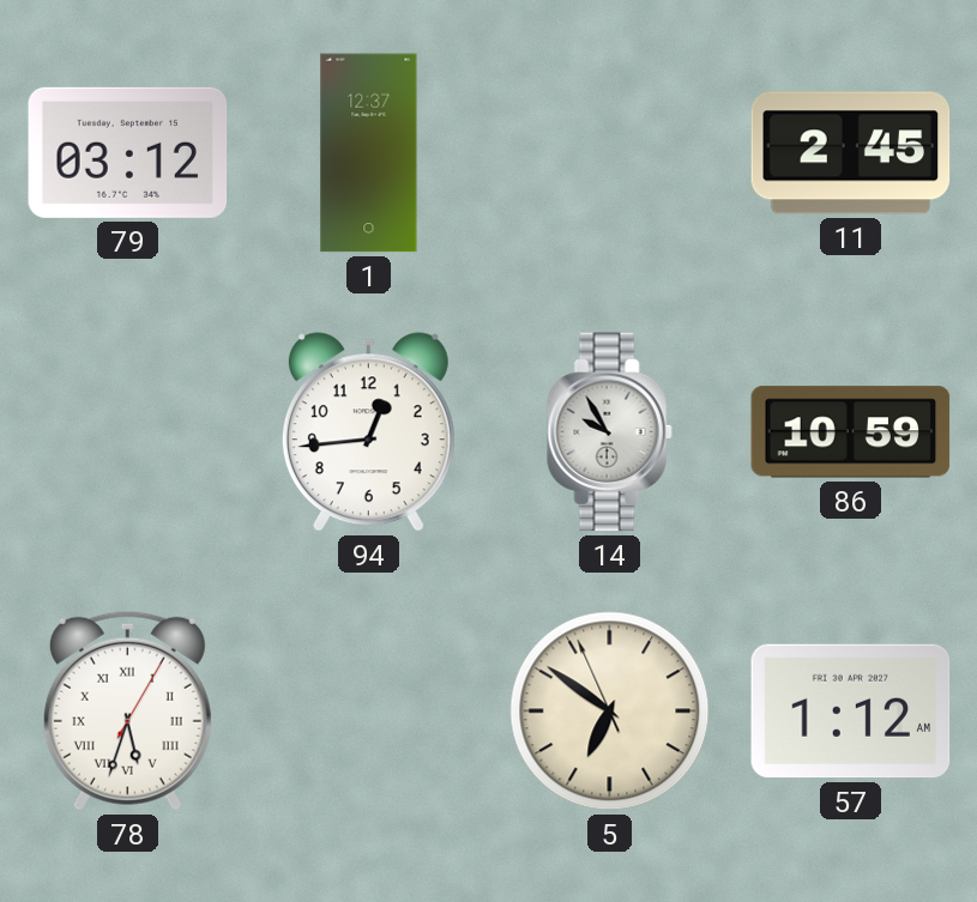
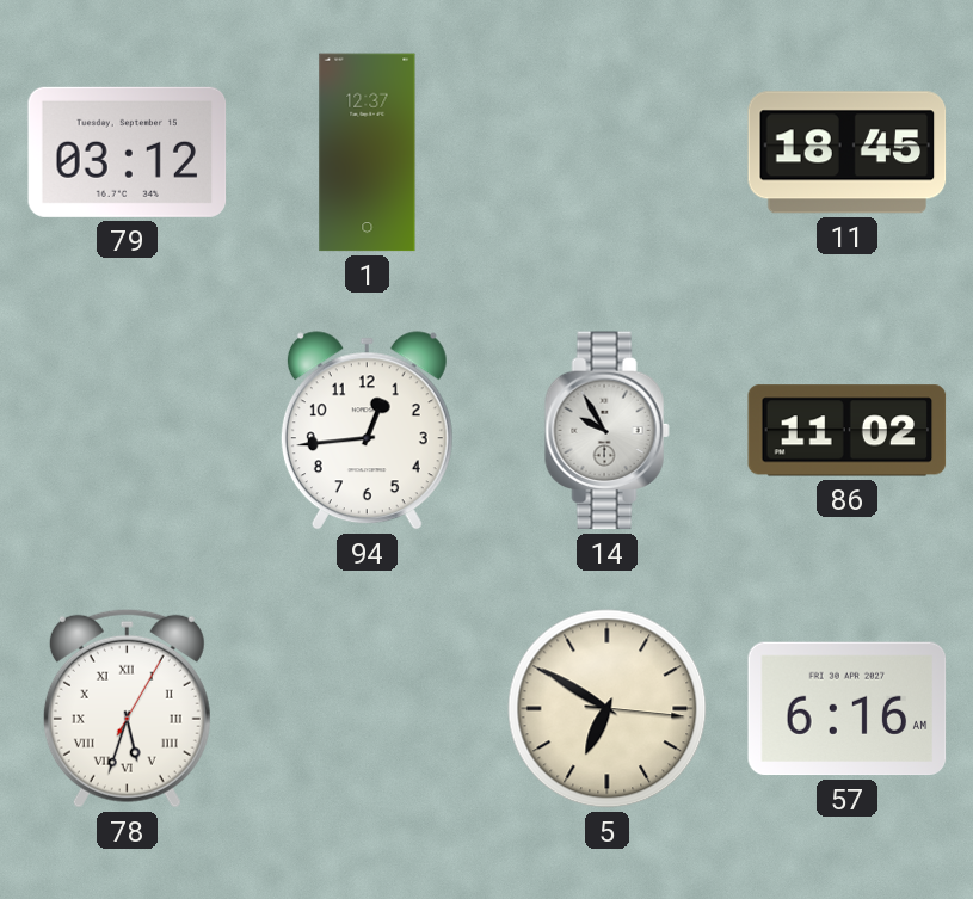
11: 2:45 -> 18:45 (848, 153)
86: 10:59 -> 11:02 (848, 431)
5: 6:50:56 -> 6:50:16 (608, 709)
57: 1:12 -> 6:16 (848, 709)
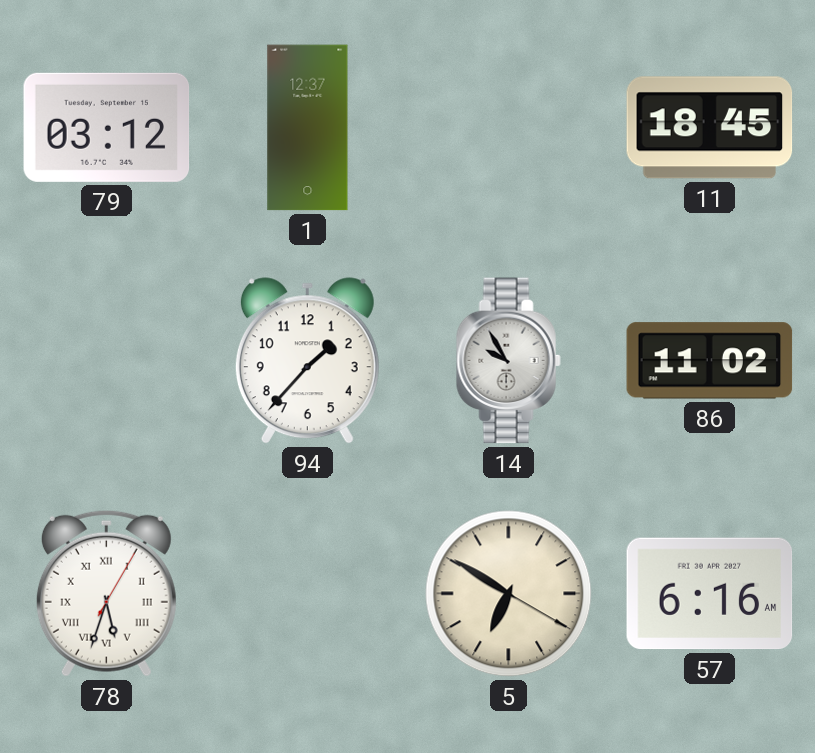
94: 12:44 -> 1:37 (307, 361)
5: 6:50:16 -> 6:50:20 (509, 594)
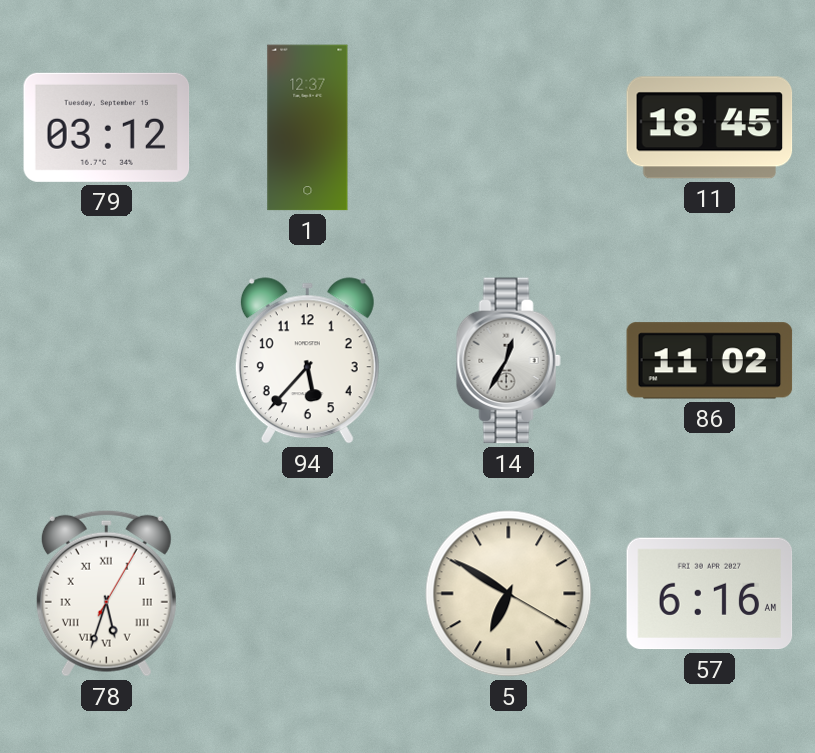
94: 1:37 -> 5:37 (307, 361)
14: 9:55 -> 12:35 (508, 361)
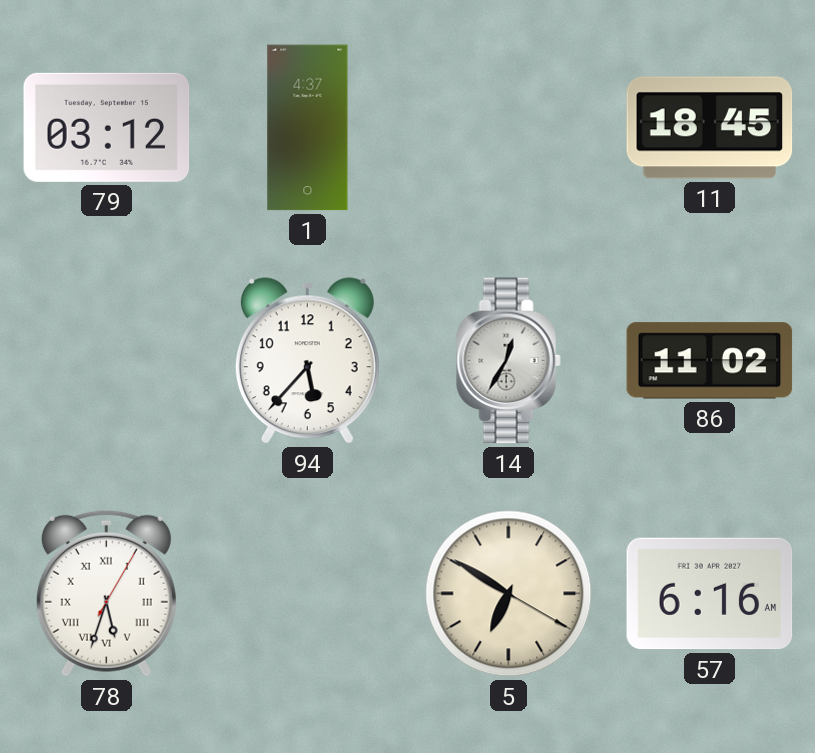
1: 12:37 -> 4:37 (308, 128)
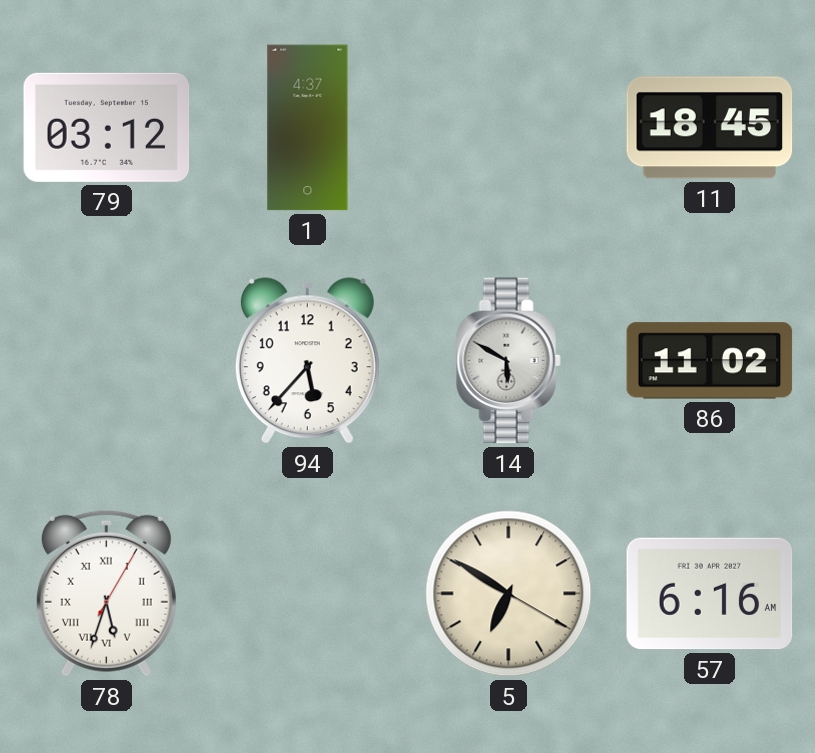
14: 12:35 -> 5:50 (508, 361)
